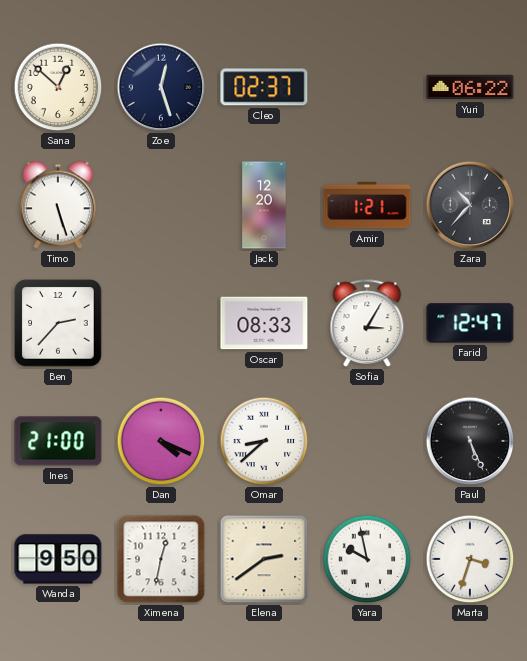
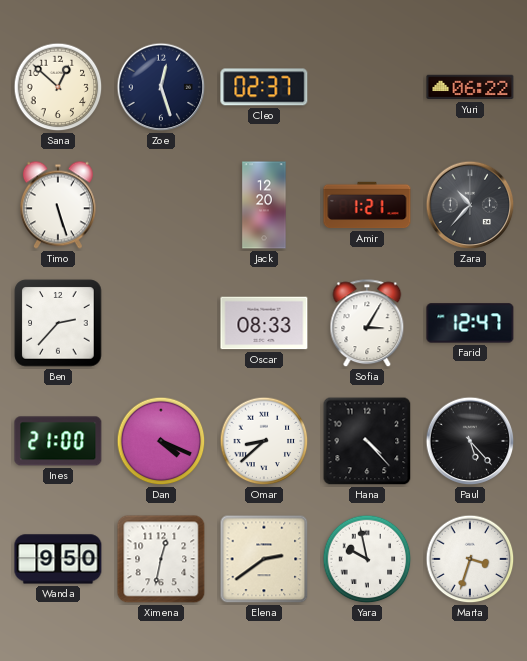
Hana: none -> 4:23 (367, 441)
Paul: 5:26 -> 5:23 (470, 441)
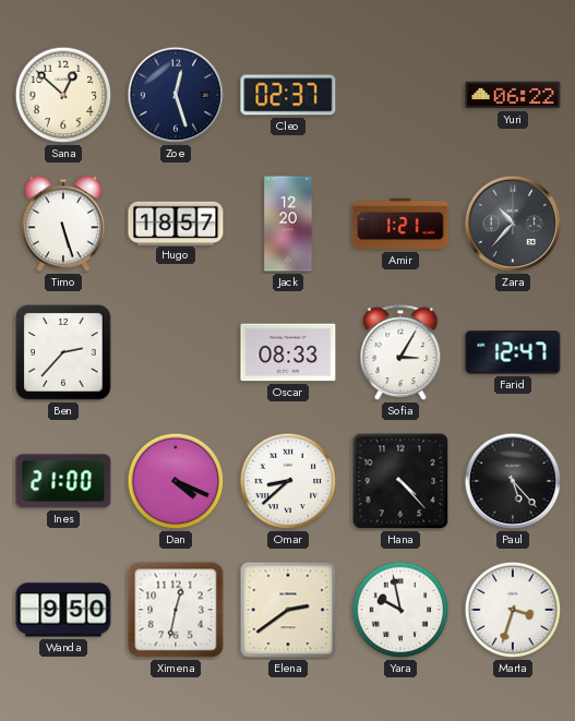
Hugo: none -> 18:57 (176, 223)
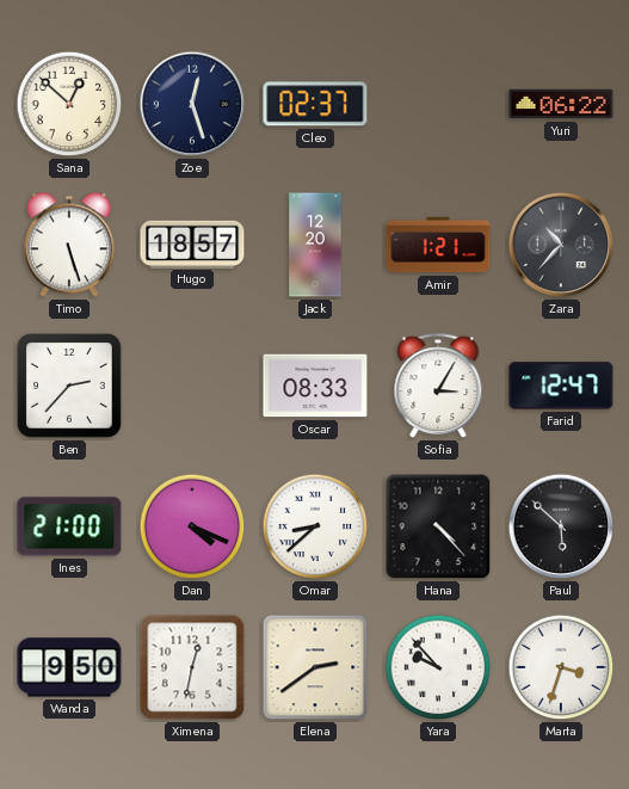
Paul: 5:23 -> 5:52 (561, 526)
Yara: 9:58 -> 9:53 (438, 667)
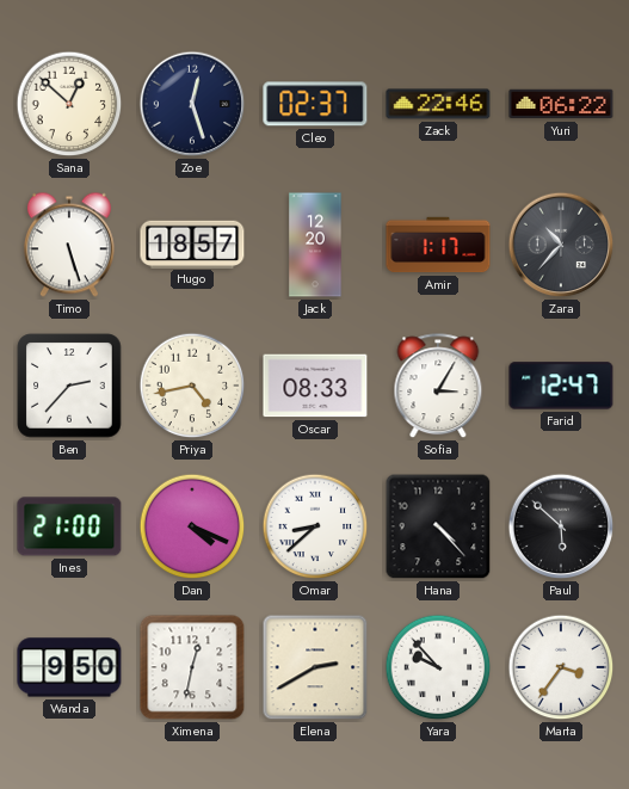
Zack: none -> 22:46 (438, 104)
Amir: 1:21 -> 1:17 (438, 245)
Priya: none -> 4:43 (192, 386)
Elena: 2:39 -> 2:40 (315, 667)
Marta: 3:33 -> 3:36 (561, 667)
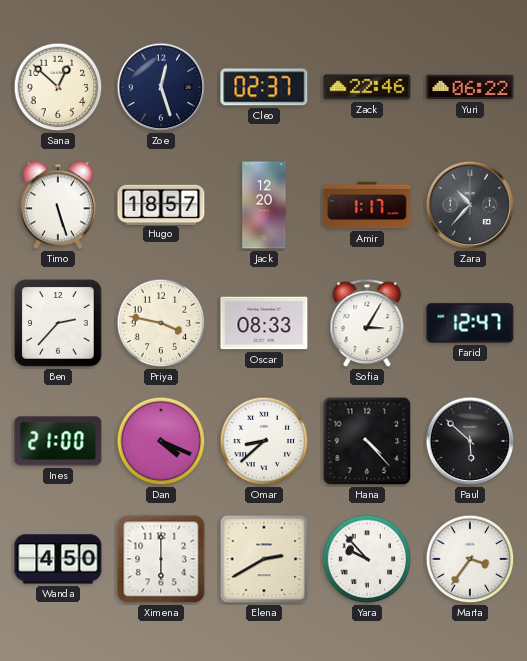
Priya: 4:43 -> 3:47 (161, 323)
Wanda: 9:50 -> 4:50 (58, 559)
Ximena: 12:32 -> 6:00 (161, 559)
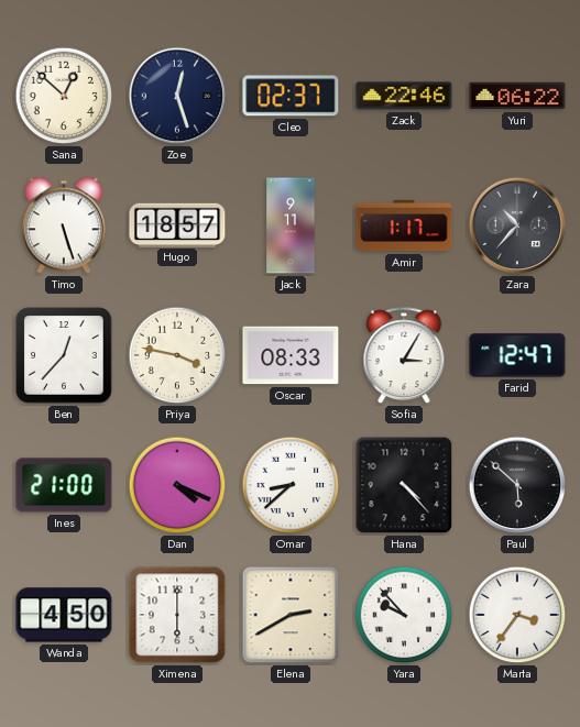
Jack: 12:20 -> 9:11 (291, 225)
Ben: 2:37 -> 12:37 (64, 355)
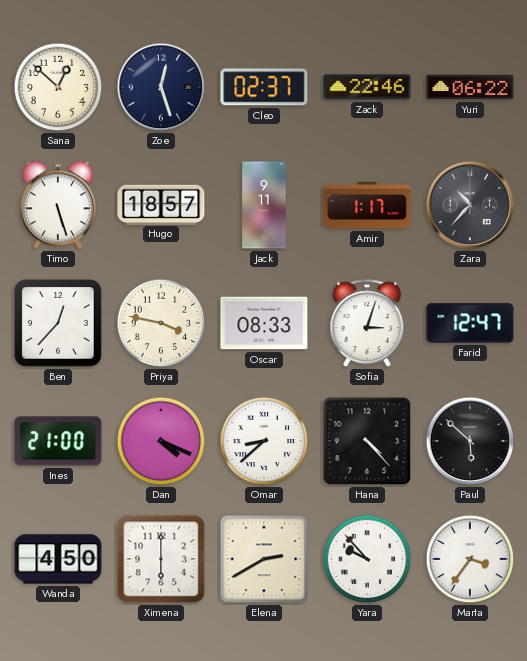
Sofia: 3:05 -> 3:03 (367, 324)
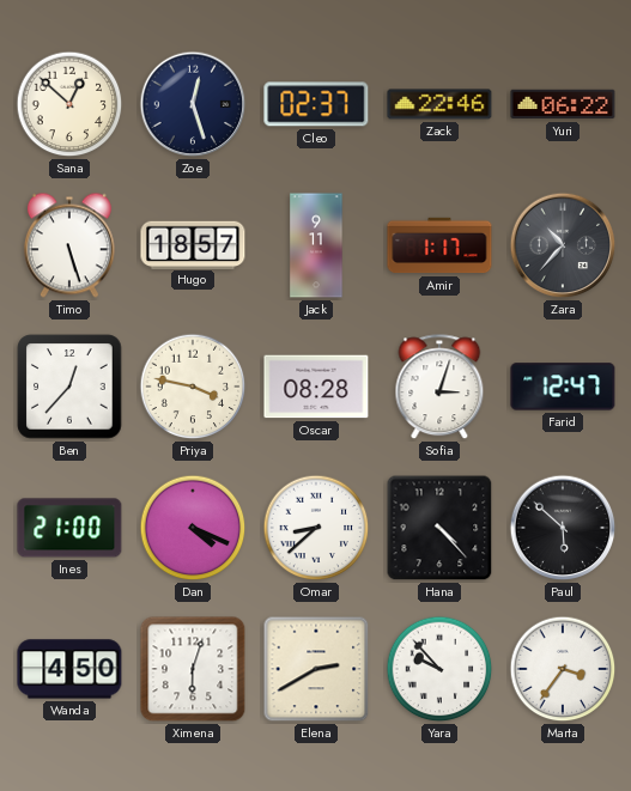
Oscar: 08:33 -> 08:28 (316, 387)
Ximena: 6:00 -> 6:03 (193, 669)
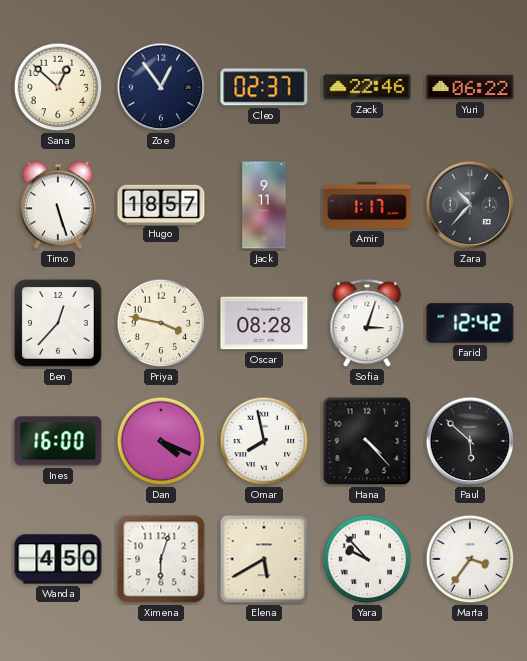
Zoe: 12:27 -> 12:54 (161, 87)
Farid: 12:47 -> 12:42 (470, 323)
Ines: 21:00 -> 16:00 (58, 441)
Omar: 8:38 -> 7:58 (264, 441)
Elena: 2:40 -> 5:40 (264, 559)
